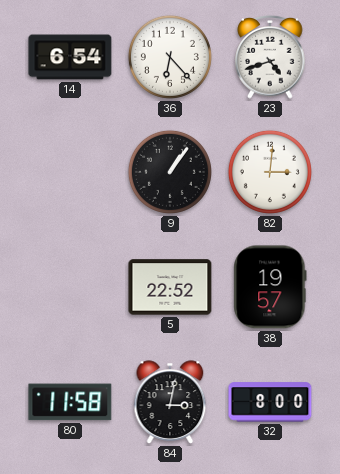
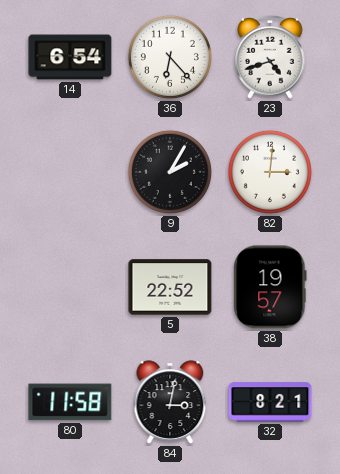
9: 1:06 -> 2:05 (170, 172)
32: 8:00 -> 8:21 (270, 402)
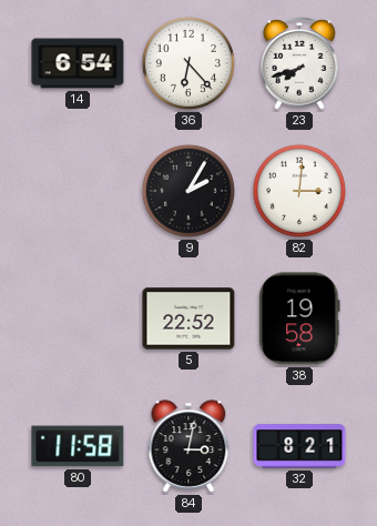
23: 4:42 -> 7:42 (299, 64)
38: 19:57 -> 19:58 (299, 318)
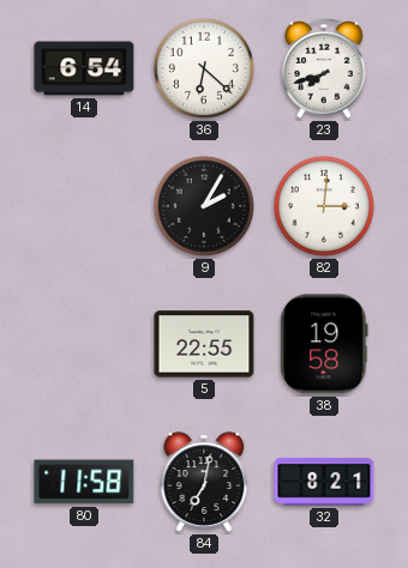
36: 6:23 -> 6:22 (204, 68)
5: 22:52 -> 22:55 (204, 344)
84: 3:02 -> 7:02 (204, 482)
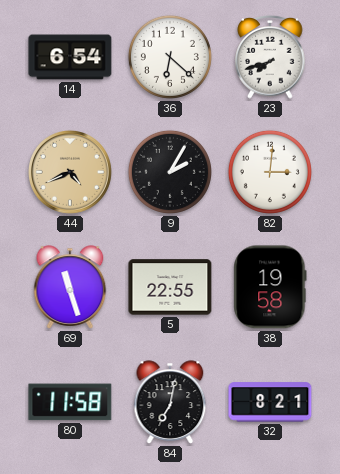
44: none -> 4:41 (70, 172)
69: none -> 11:27 (70, 287)
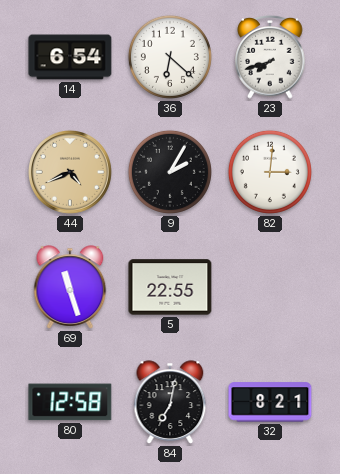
38: 19:58 -> none (270, 287)
80: 11:58 -> 12:58 (70, 402)
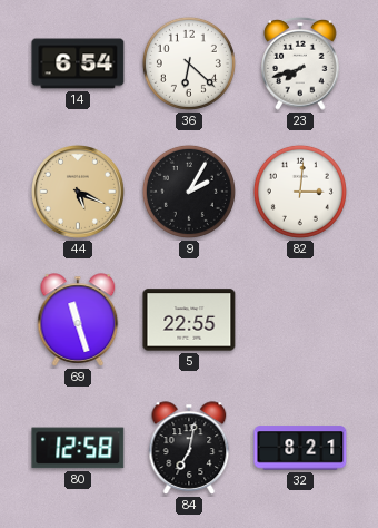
44: 4:41 -> 5:19 (78, 192)
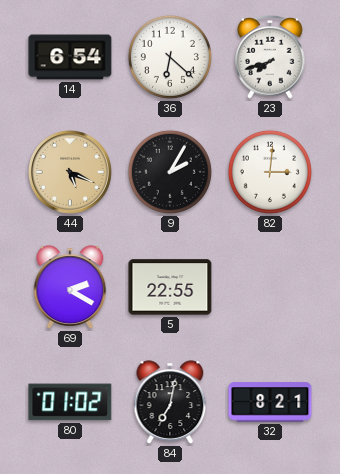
69: 11:27 -> 2:20 (70, 287)
80: 12:58 -> 01:02 (70, 402)
